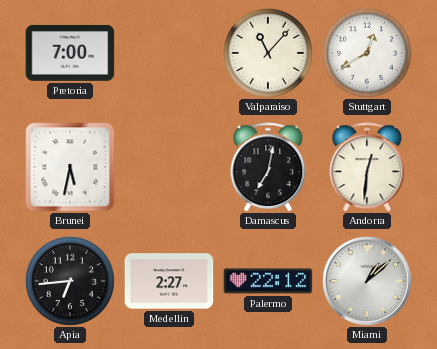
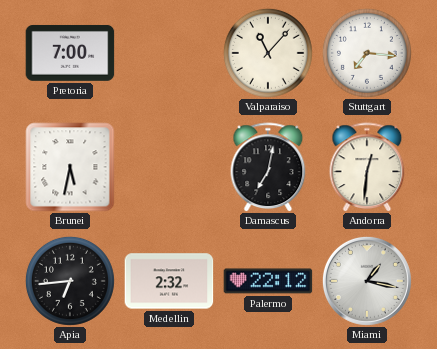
Stuttgart: 12:40 -> 7:16 (367, 53)
Medellin: 2:27 -> 2:32 (169, 281)
Miami: 1:08 -> 1:17 (367, 281)
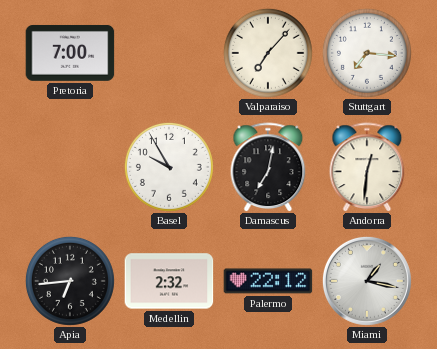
Valparaiso: 11:07 -> 7:07 (268, 53)
Brunei: 5:32 -> none (70, 167)
Basel: none -> 9:55 (169, 167)
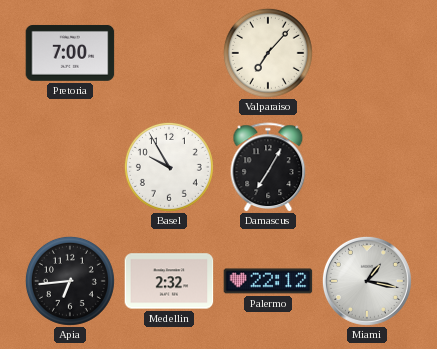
Stuttgart: 7:16 -> none (367, 53)
Damascus: 7:02 -> 7:05 (268, 167)
Andorra: 12:31 -> none (367, 167)
